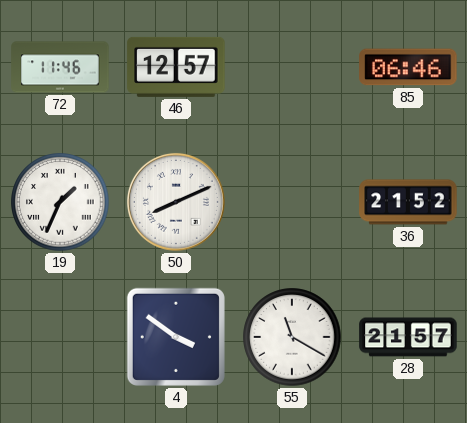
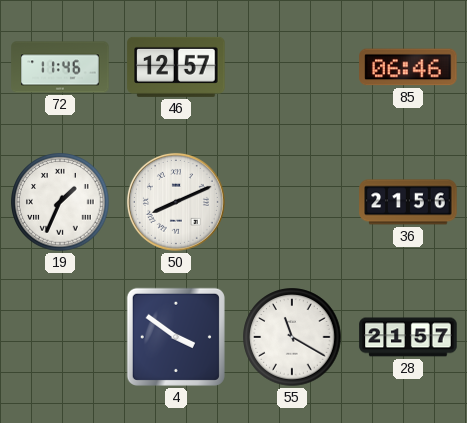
36: 21:52 -> 21:56 (408, 202)
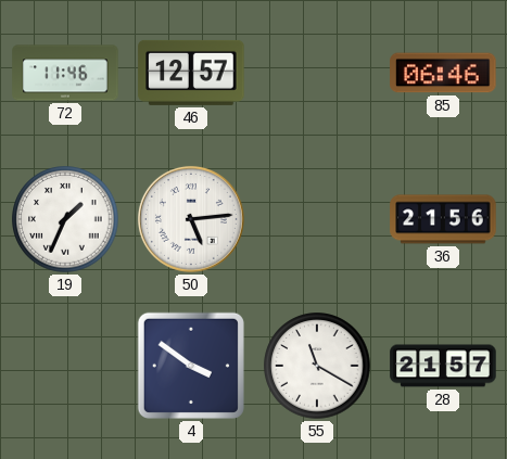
50: 8:11 -> 5:14 (191, 219)
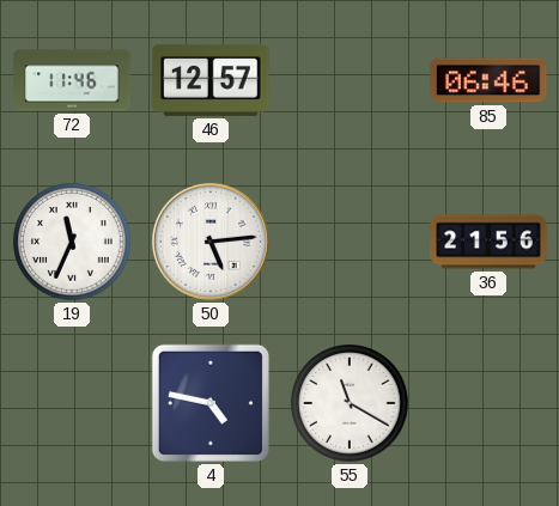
19: 1:34 -> 11:34 (72, 242)
4: 3:51 -> 4:47 (211, 403)
28: 21:57 -> none (443, 366)
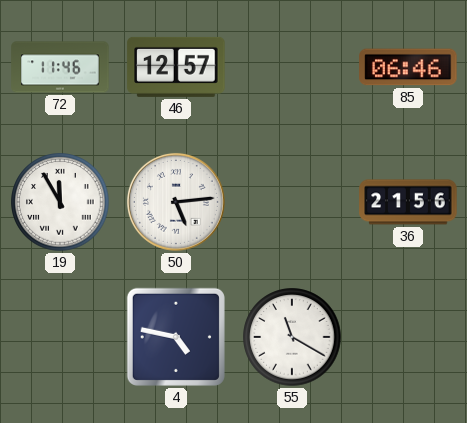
19: 11:34 -> 11:55 (60, 202)
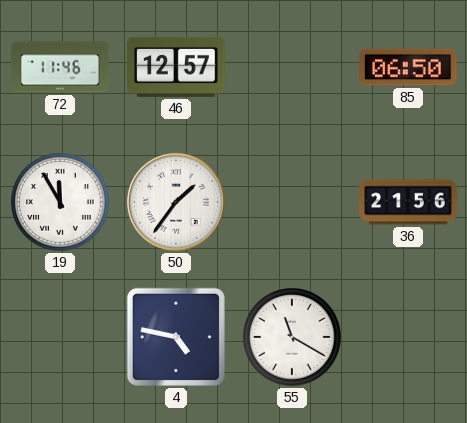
85: 06:46 -> 06:50 (408, 67)
50: 5:14 -> 1:36 (176, 202)
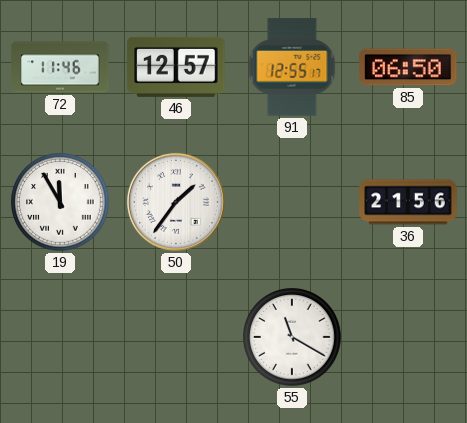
91: none -> 12:55 (292, 67)
4: 4:47 -> none (176, 337)
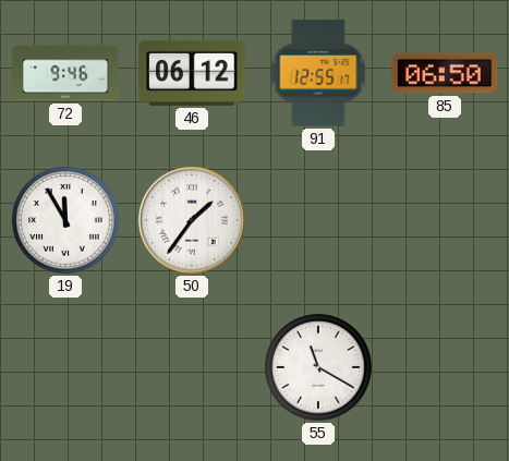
72: 11:46 -> 9:46 (65, 73)
46: 12:57 -> 06:12 (192, 73)
36: 21:56 -> none (408, 202)
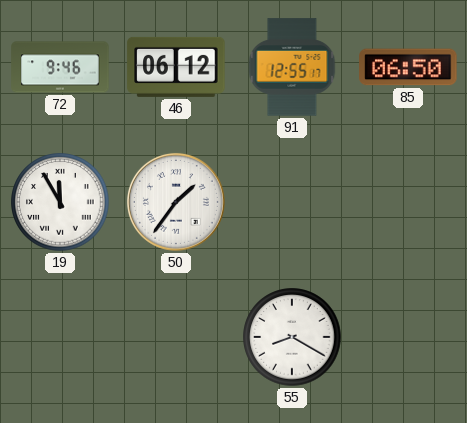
55: 11:20 -> 8:20 (292, 337)
